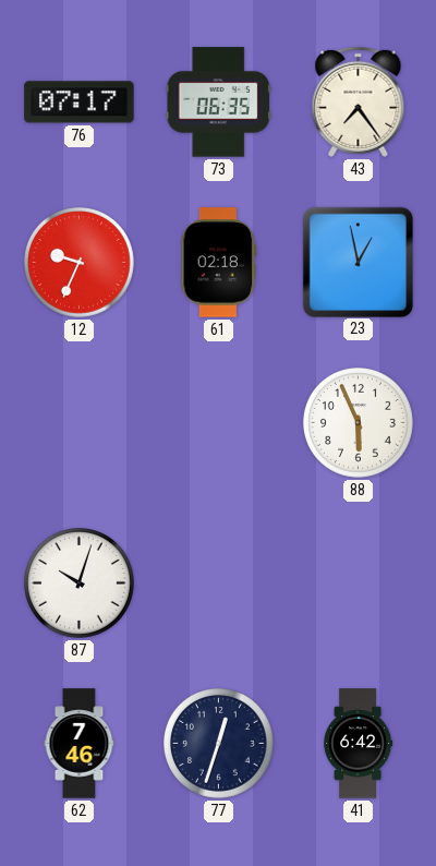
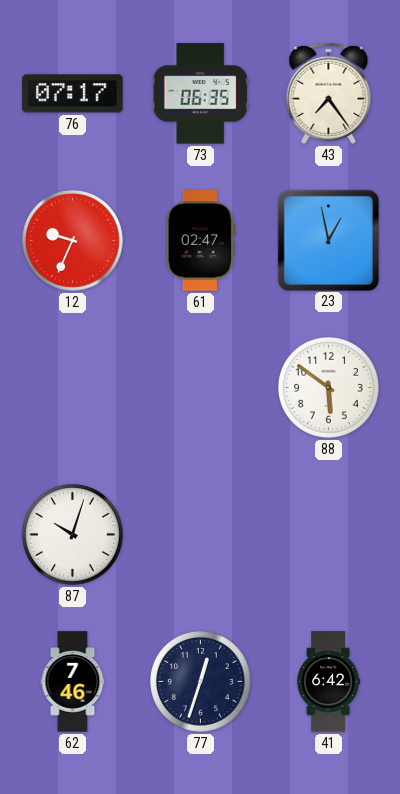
61: 02:18 -> 02:47 (201, 241)
88: 5:56 -> 5:51 (329, 388)
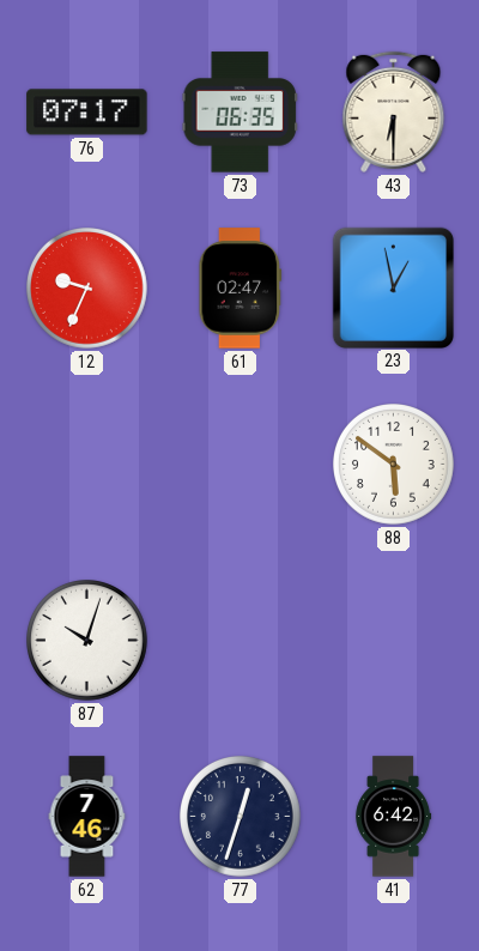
43: 7:24 -> 6:30 (394, 111)
